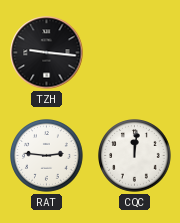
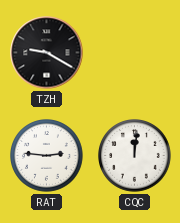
TZH: 9:16 -> 9:20 (47, 53)
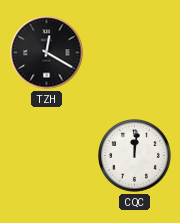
TZH: 9:20 -> 12:20 (47, 53)
RAT: 2:46 -> none (47, 156)
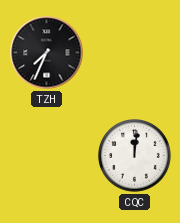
TZH: 12:20 -> 7:34 (47, 53)
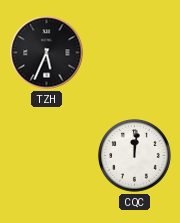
TZH: 7:34 -> 5:34 (47, 53)
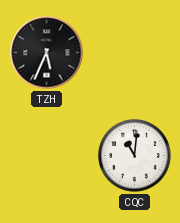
CQC: 12:01 -> 11:01 (135, 156)
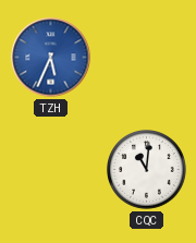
TZH dial: black -> blue (51, 58)
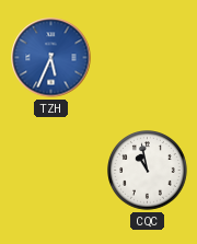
CQC: 11:01 -> 10:58 (148, 171)
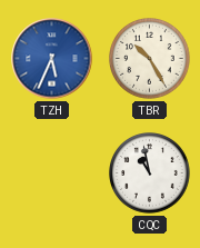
TBR: none -> 10:25 (150, 59)
